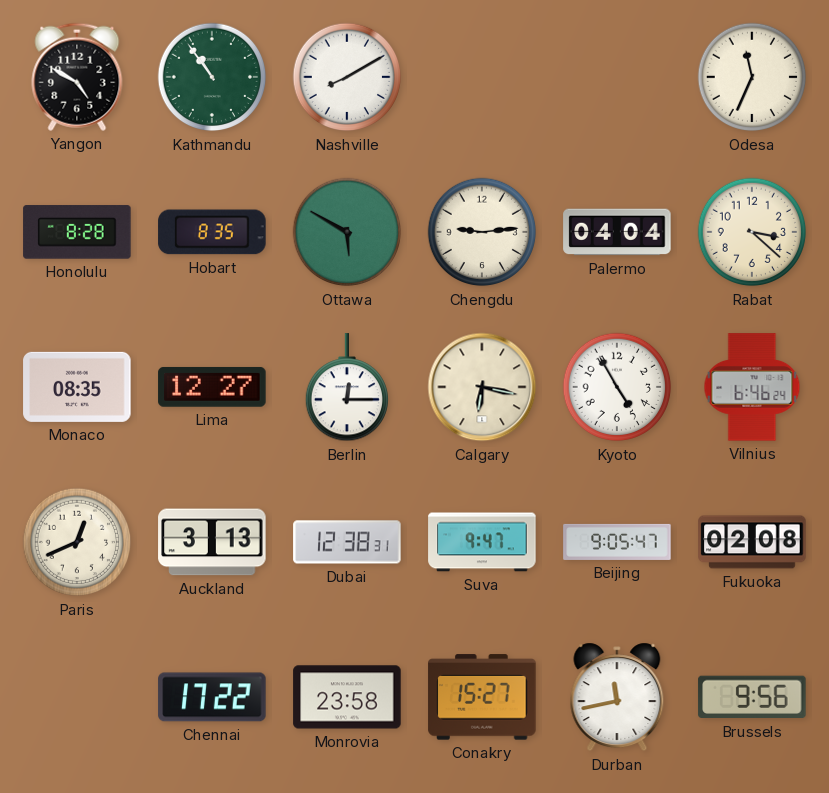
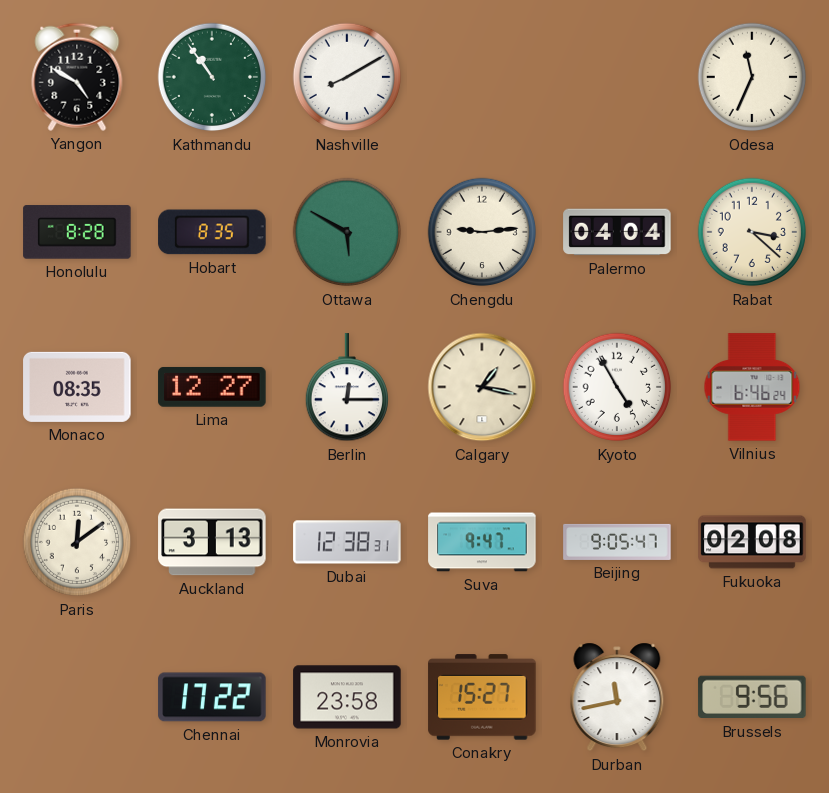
Calgary: 6:17 -> 1:17 (482, 387)
Paris: 12:41 -> 12:09 (77, 542)
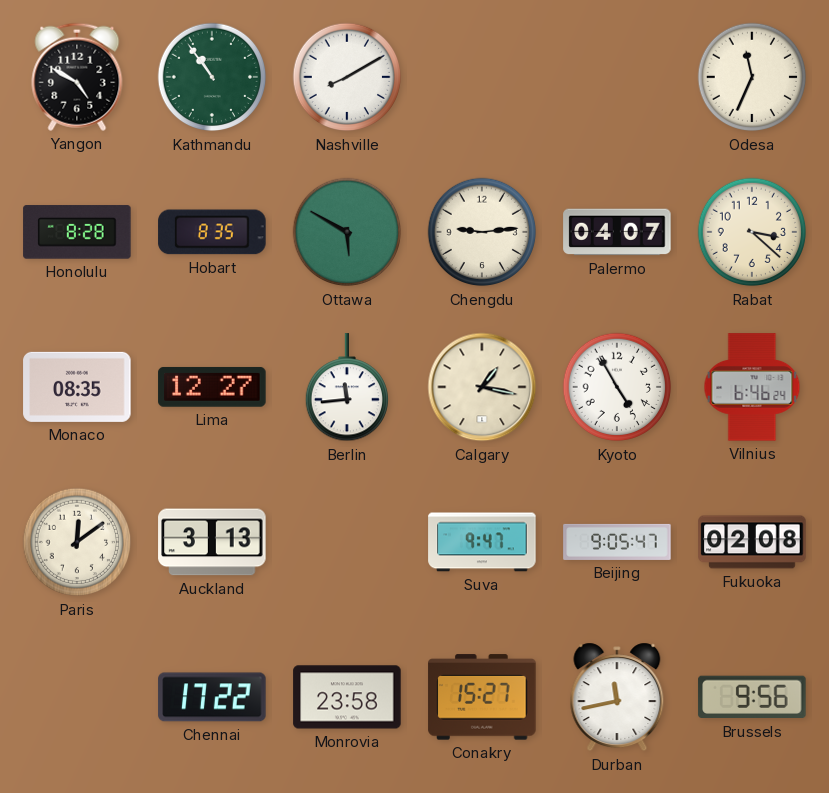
Palermo: 04:04 -> 04:07 (617, 232)
Berlin: 12:15 -> 11:44 (346, 388)
Dubai: 12:38 -> none (347, 542)
